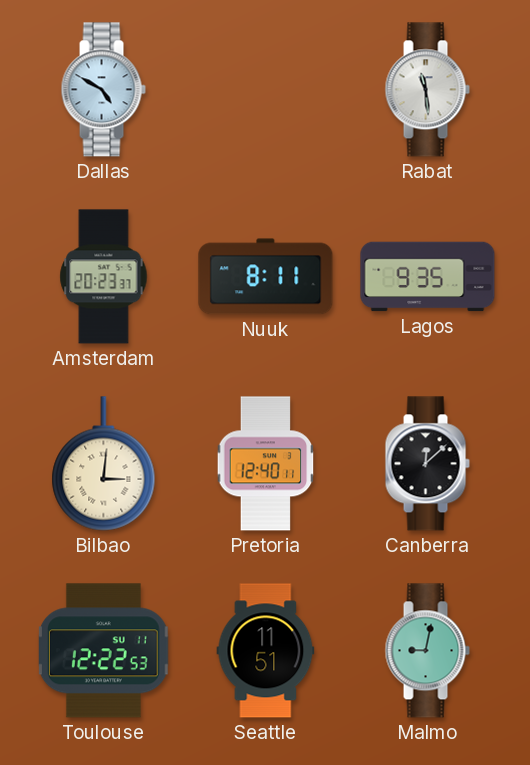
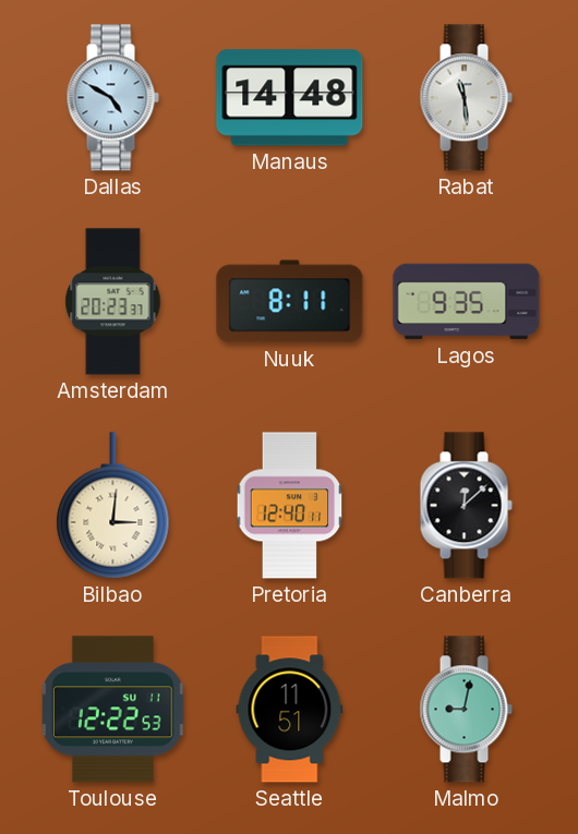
Manaus: none -> 14:48 (290, 98)
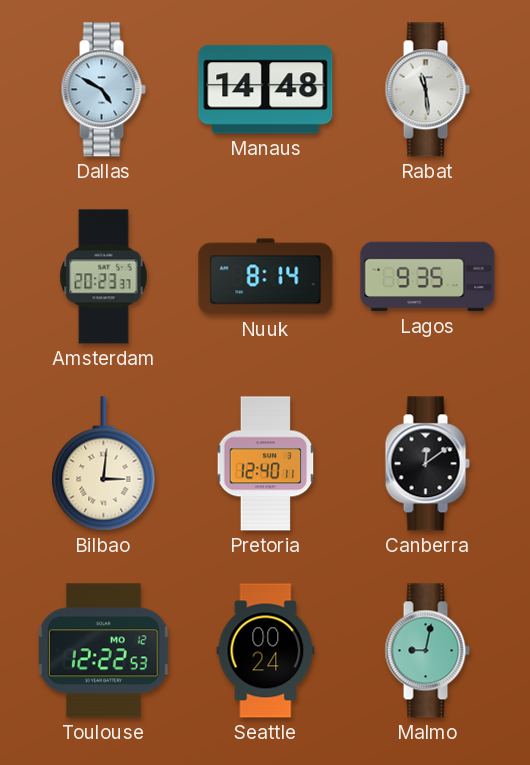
Nuuk: 8:11 -> 8:14 (266, 277)
Canberra: 12:08 -> 12:09 (427, 464)
Toulouse date: SU 11 -> MO 12 (103, 651)
Seattle: 11:51 -> 00:24 (266, 651)
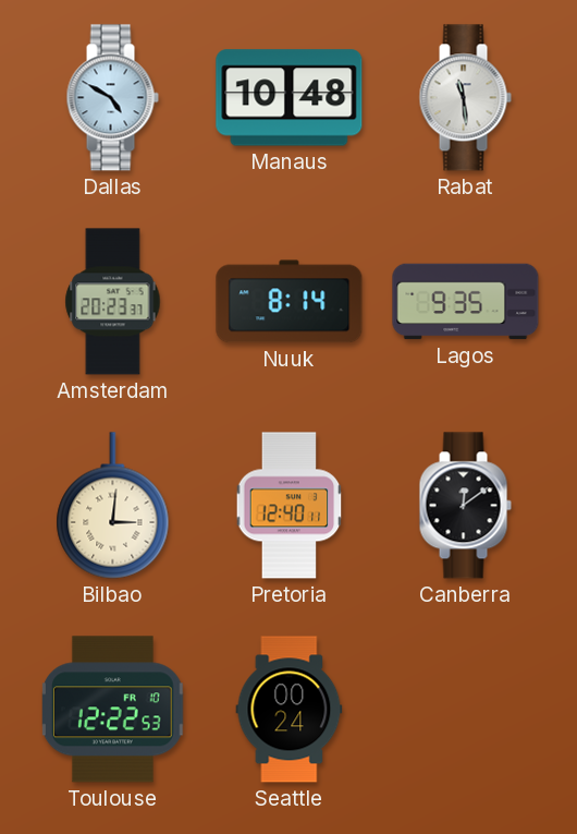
Manaus: 14:48 -> 10:48 (290, 98)
Toulouse date: MO 12 -> FR 10 (112, 710)
Malmo: 9:02 -> none (427, 651)
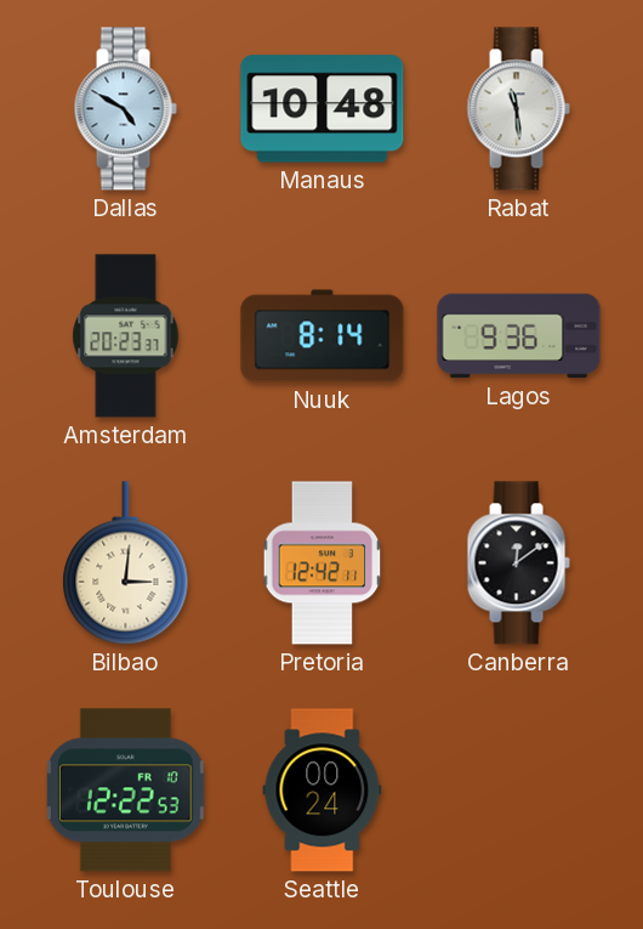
Lagos: 9:35 -> 9:36 (519, 336)
Pretoria: 12:40 -> 12:42 (323, 563)
